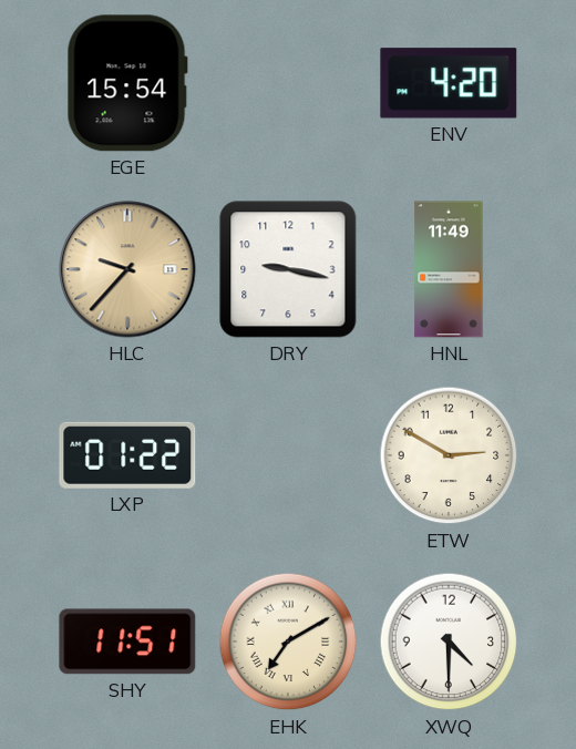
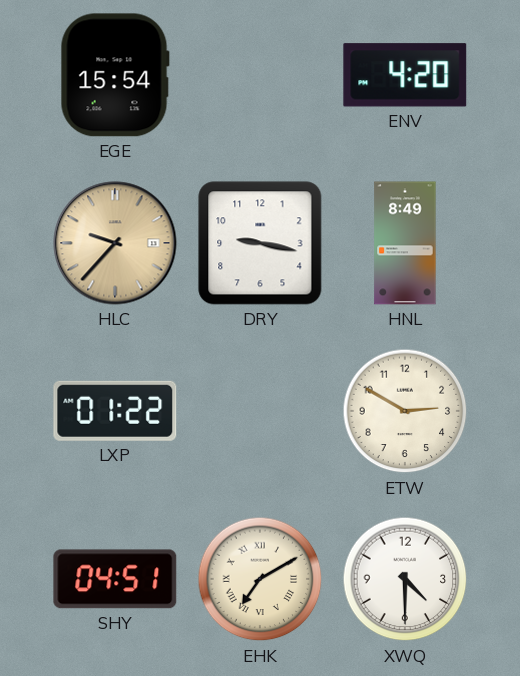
HNL: 11:49 -> 8:49 (405, 243)
SHY: 11:51 -> 04:51 (115, 579)
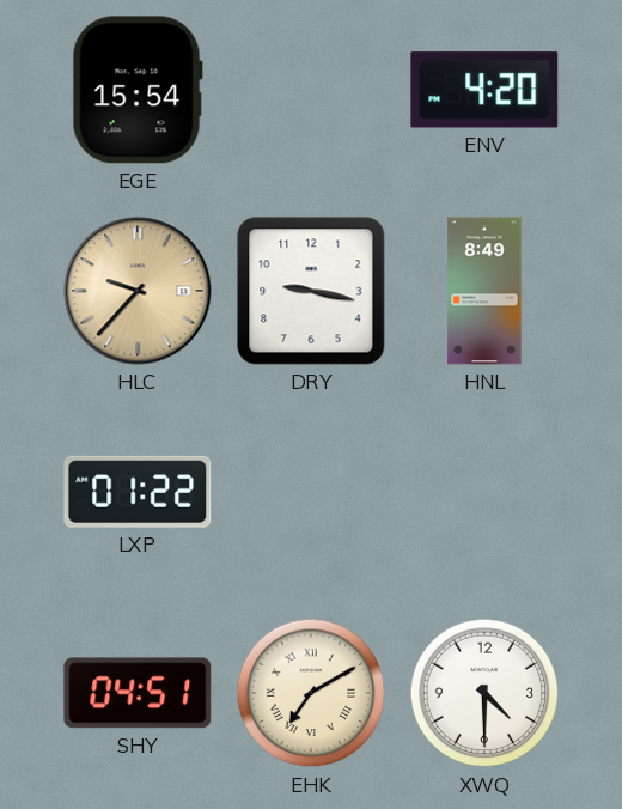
ETW: 2:50 -> none (405, 411)
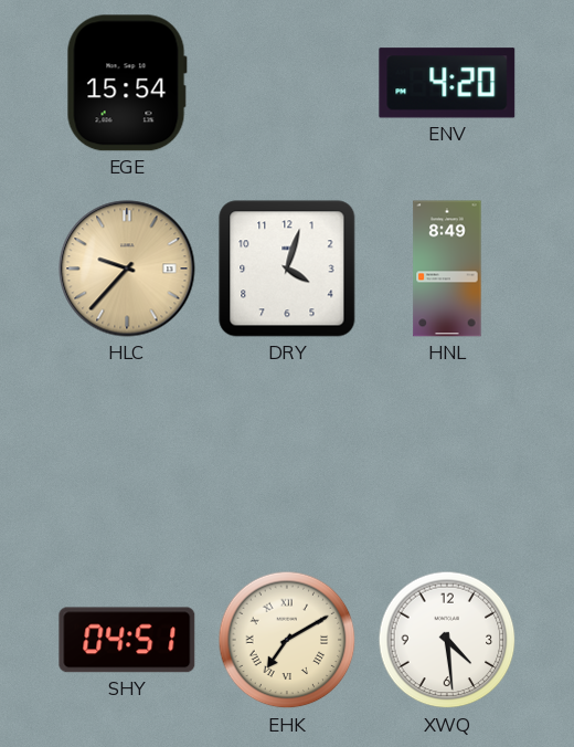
DRY: 9:17 -> 4:03 (287, 269)
LXP: 01:22 -> none (138, 492)
XWQ: 4:30 -> 4:29 (447, 640)
